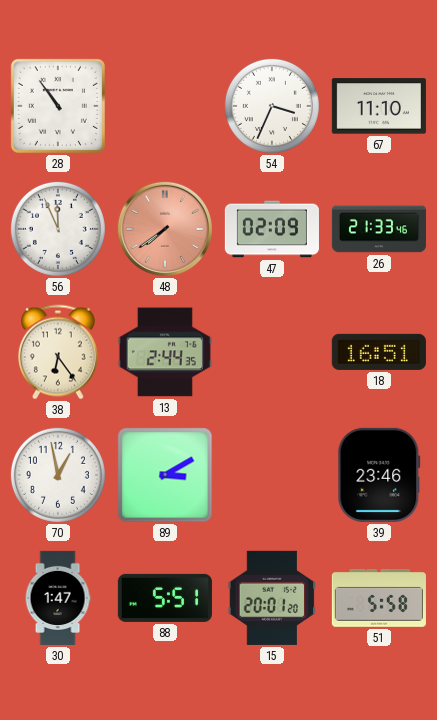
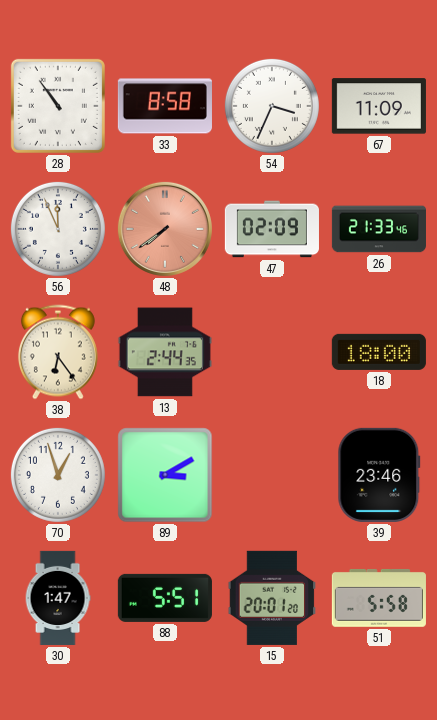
33: none -> 8:58 (165, 106)
67: 11:10 -> 11:09 (379, 106)
18: 16:51 -> 18:00 (379, 352)
70: 12:58 -> 12:57 (58, 475)
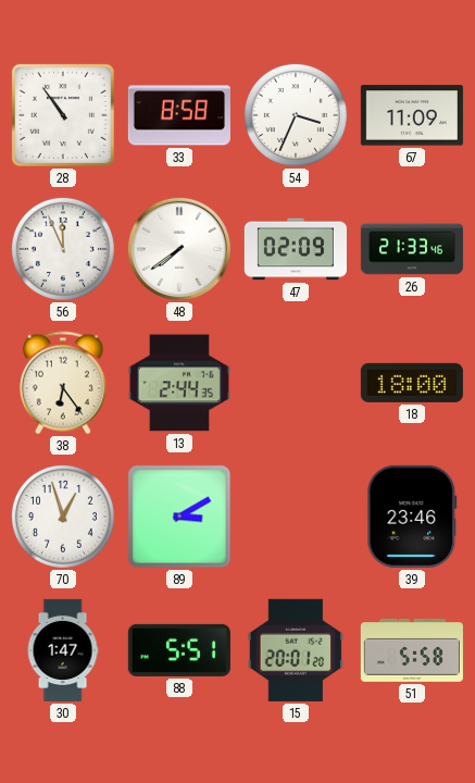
48 dial: salmon -> white (179, 249)
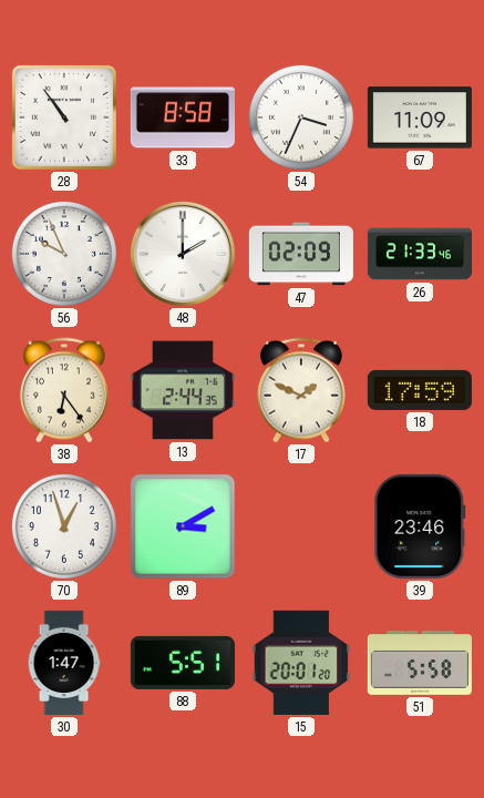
56: 11:56 -> 9:56 (64, 254)
48: 7:39 -> 2:00 (183, 254)
17: none -> 1:49 (301, 390)
18: 18:00 -> 17:59 (420, 390)
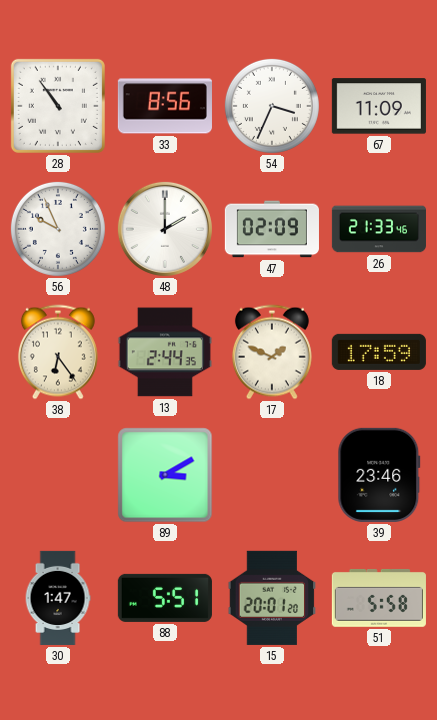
33: 8:58 -> 8:56 (165, 106)
70: 12:57 -> none (64, 526)
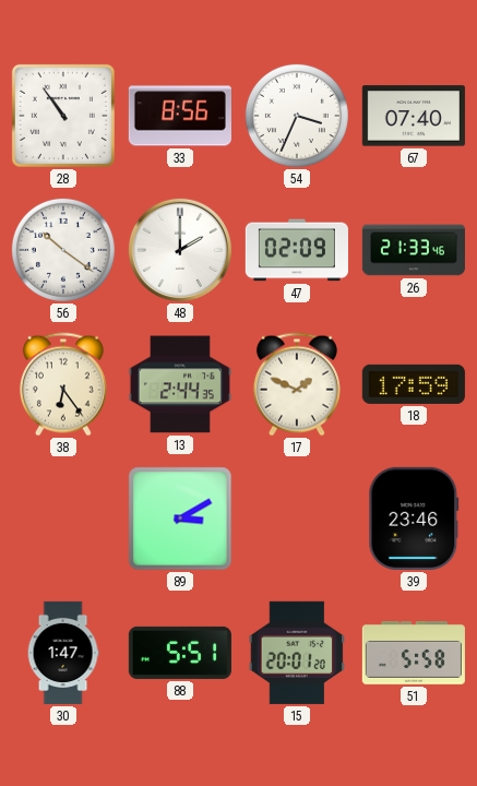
67: 11:09 -> 07:40 (414, 116)
56: 9:56 -> 10:21 (63, 250)
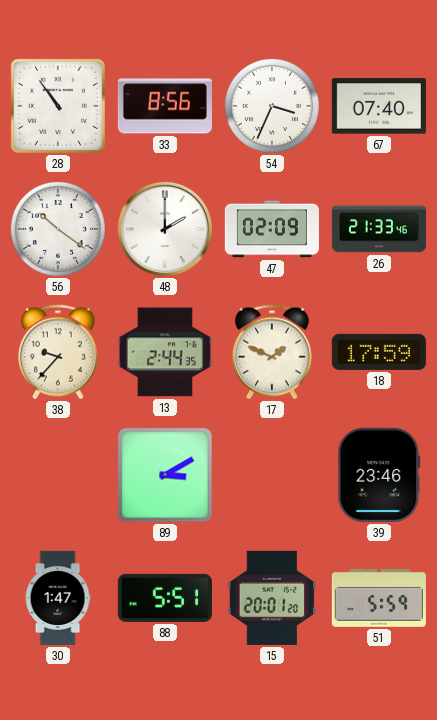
38: 6:24 -> 9:37 (58, 352)
51: 5:58 -> 5:59 (379, 598)
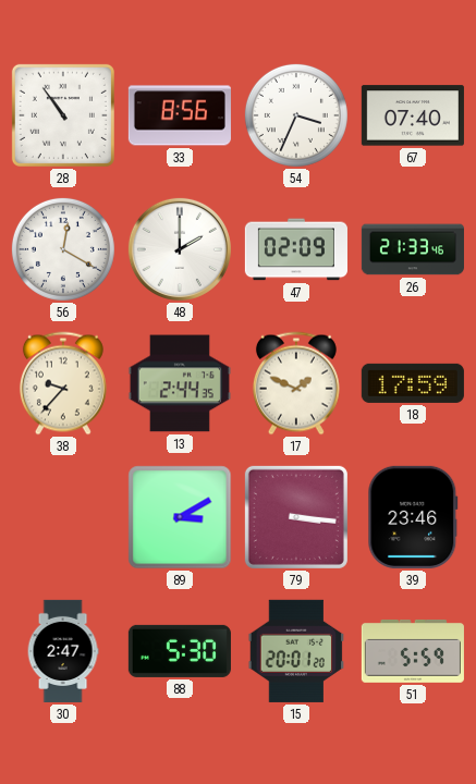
56: 10:21 -> 12:20 (63, 249)
79: none -> 3:16 (296, 517)
30: 1:47 -> 2:47 (63, 651)
88: 5:51 -> 5:30 (180, 651)
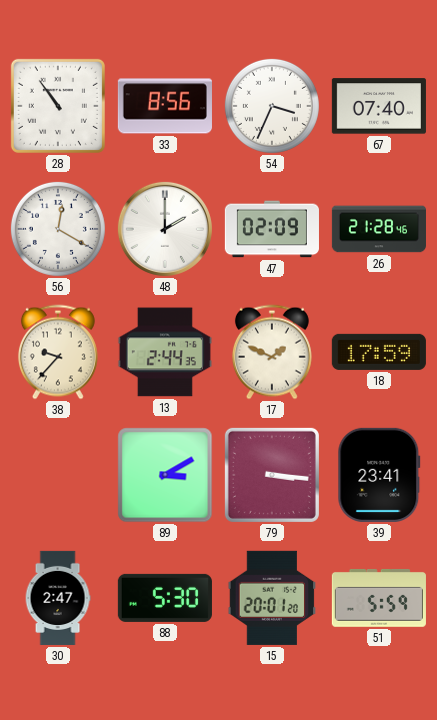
26: 21:33 -> 21:28 (379, 229)
39: 23:46 -> 23:41 (379, 475)
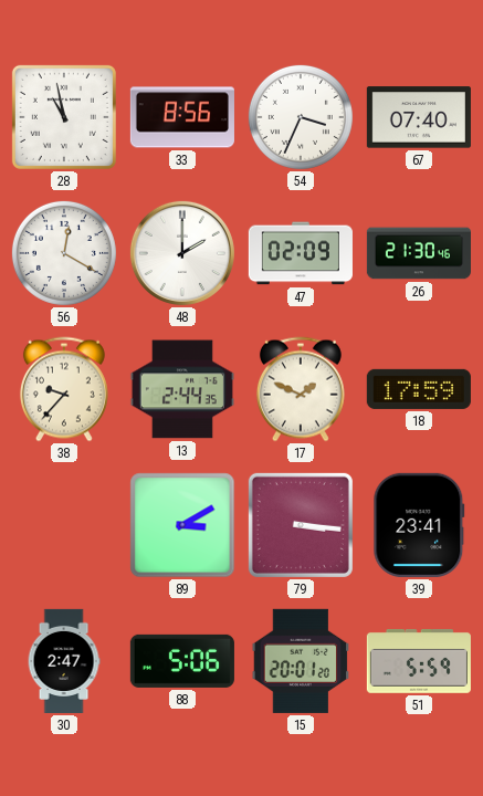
28: 10:54 -> 10:58 (64, 117)
26: 21:28 -> 21:30 (419, 253)
88: 5:30 -> 5:06 (182, 661)
